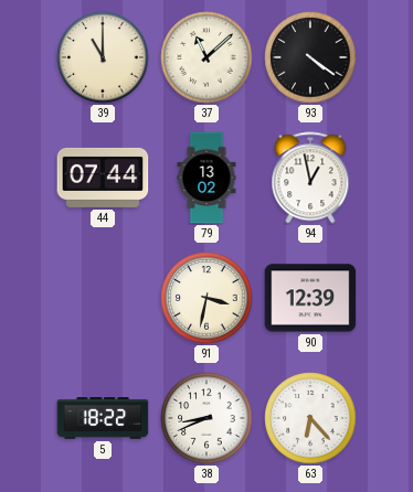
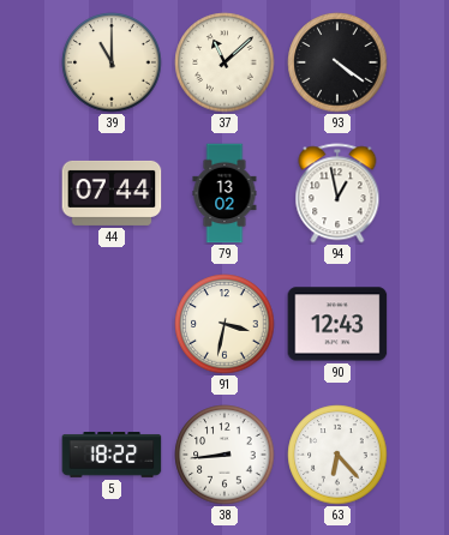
90: 12:39 -> 12:43 (337, 324)
38: 8:41 -> 8:44 (224, 455)
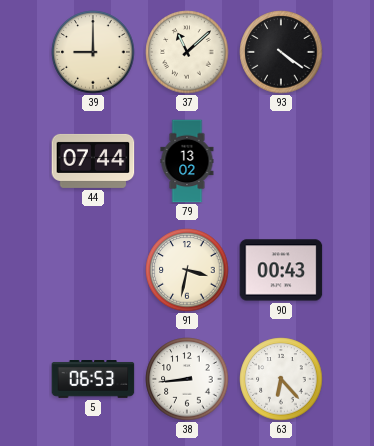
39: 11:00 -> 9:00 (93, 52)
94: 12:58 -> none (337, 193)
90: 12:43 -> 00:43 (281, 270)
5: 18:22 -> 06:53 (93, 380)
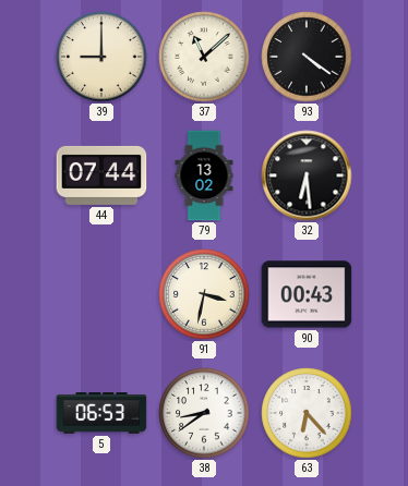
32: none -> 6:29 (307, 175)
38: 8:44 -> 8:39 (204, 413)
